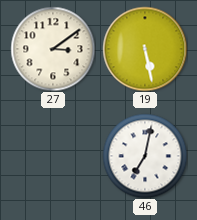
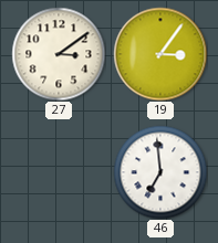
19: 5:28 -> 3:06 (160, 54)
46: 7:02 -> 6:59 (160, 172)
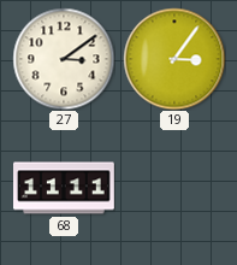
68: none -> 11:11 (65, 188)
46: 6:59 -> none (160, 172)
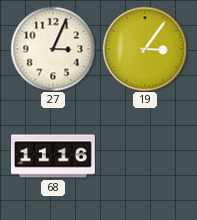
27: 3:09 -> 3:04 (53, 49)
68: 11:11 -> 11:16 (54, 156)
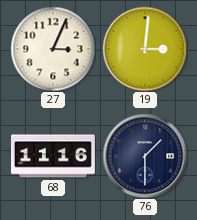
19: 3:06 -> 3:01 (145, 49)
76: none -> 1:30 (145, 156)
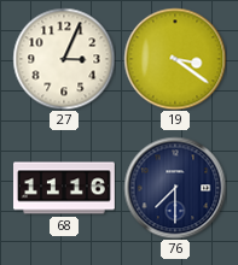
19: 3:01 -> 3:21 (175, 59)
76: 1:30 -> 7:30 (175, 188)
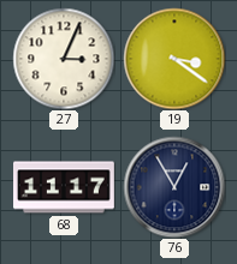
68: 11:16 -> 11:17 (65, 187)
76: 7:30 -> 12:55 (174, 187)
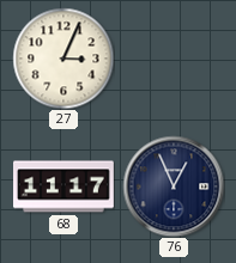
19: 3:21 -> none (174, 59)
76: 12:55 -> 12:56 (174, 186)
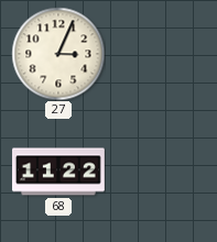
68: 11:17 -> 11:22 (59, 172)
76: 12:56 -> none (174, 186)
